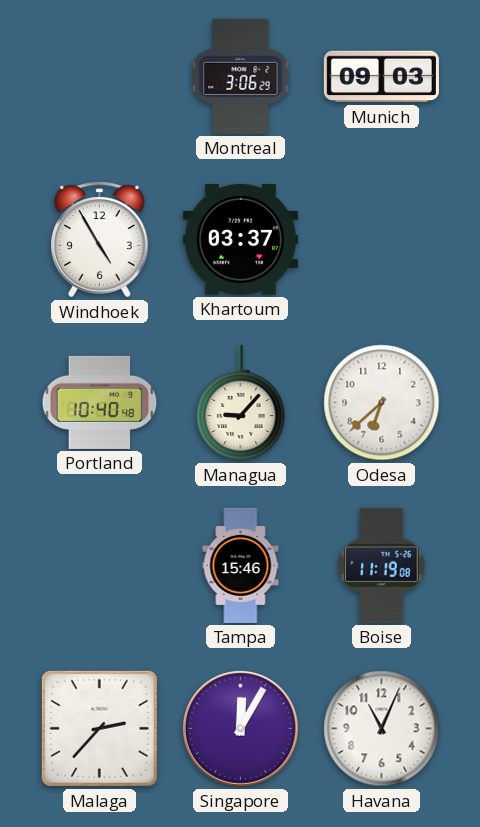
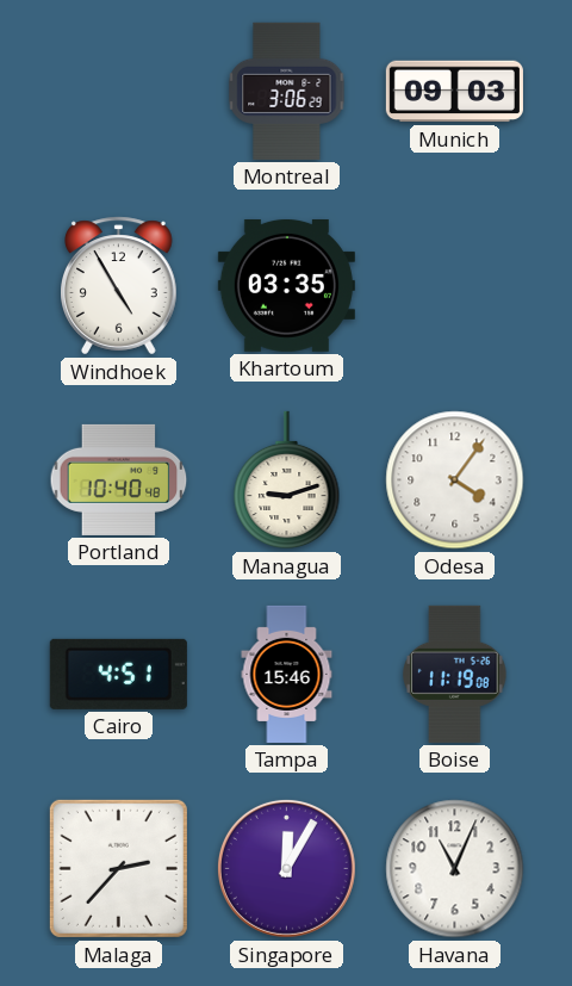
Khartoum: 03:37 -> 03:35 (286, 285)
Managua: 9:07 -> 9:12 (287, 480)
Odesa: 6:38 -> 4:06 (455, 480)
Cairo: none -> 4:51 (118, 674)
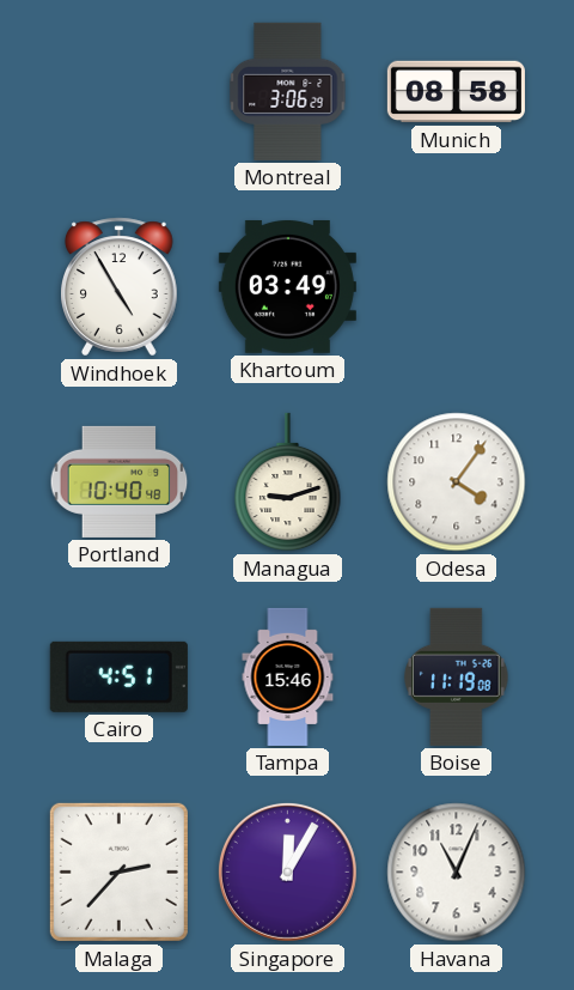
Munich: 09:03 -> 08:58 (456, 92)
Khartoum: 03:35 -> 03:49 (287, 286)
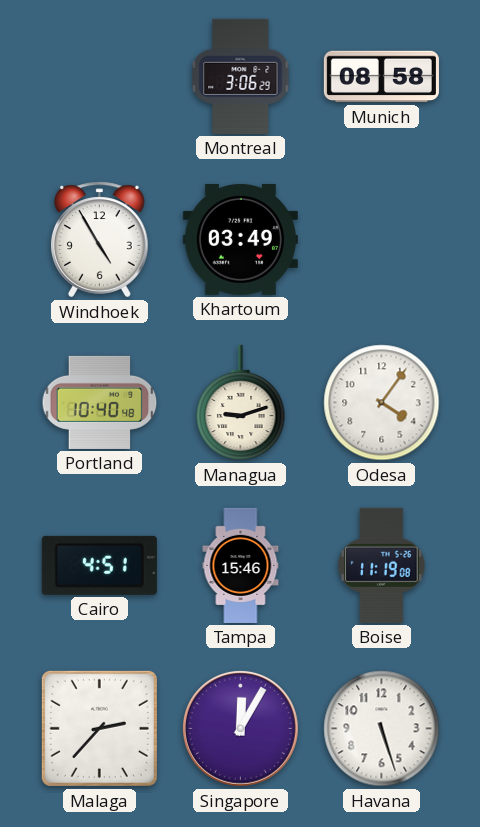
Havana: 11:04 -> 5:27 (382, 729)
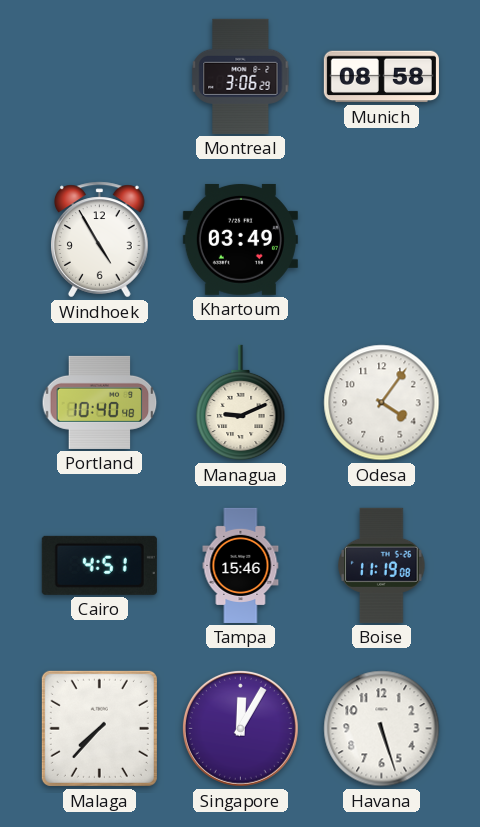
Managua: 9:12 -> 9:11 (241, 403)
Malaga: 2:37 -> 7:37 (99, 728)
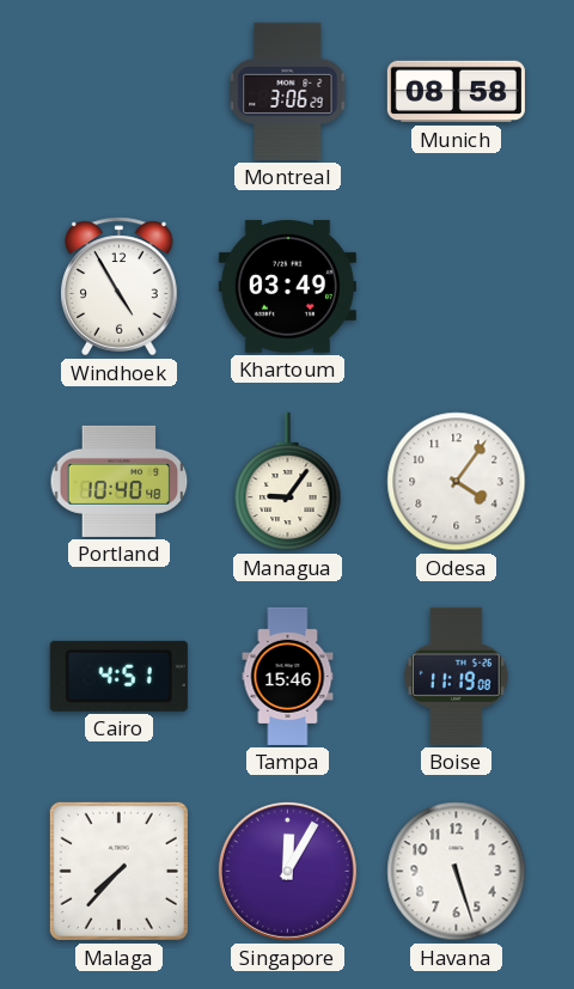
Managua: 9:11 -> 9:06 (288, 482)
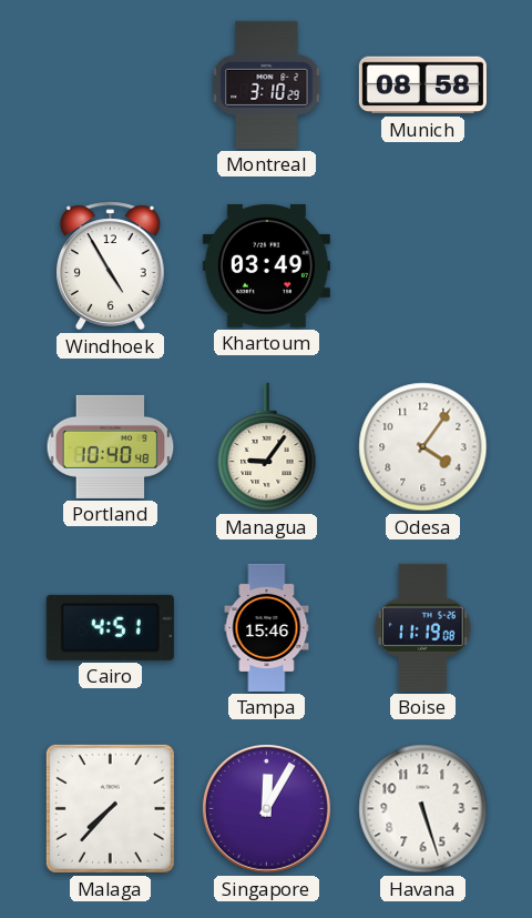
Montreal: 3:06 -> 3:10 (267, 84)
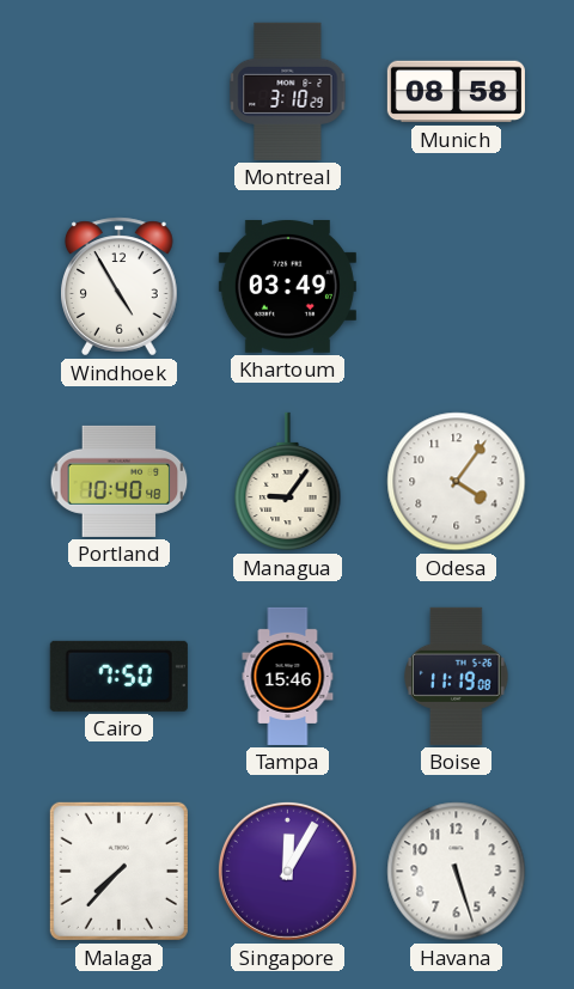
Cairo: 4:51 -> 7:50 (118, 676)
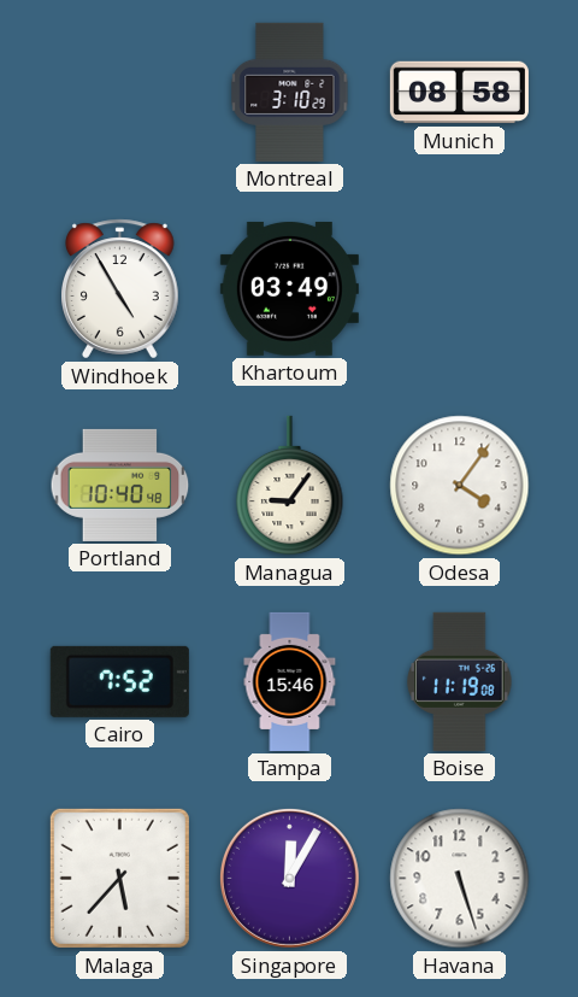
Cairo: 7:50 -> 7:52 (119, 681)
Malaga: 7:37 -> 5:37 (119, 878)
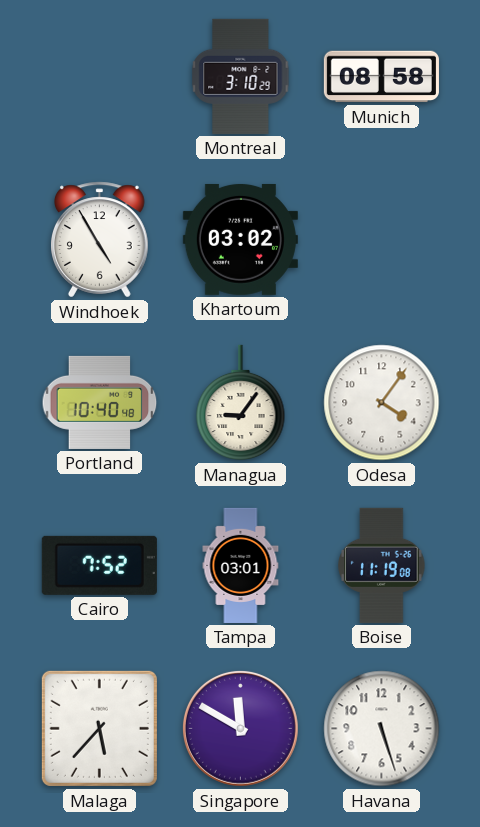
Khartoum: 03:49 -> 03:02 (240, 239)
Tampa: 15:46 -> 03:01 (241, 565)
Singapore: 12:05 -> 11:50 (240, 728)
